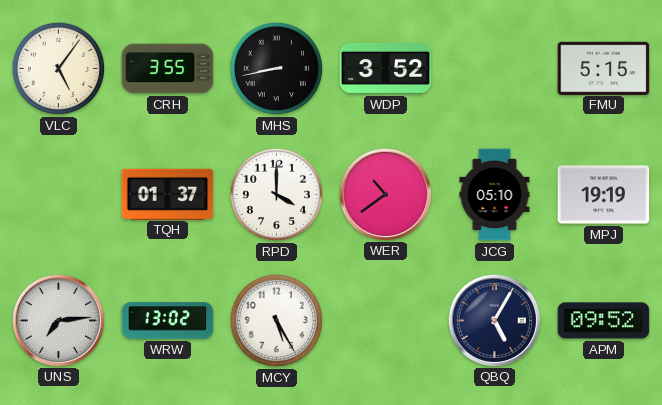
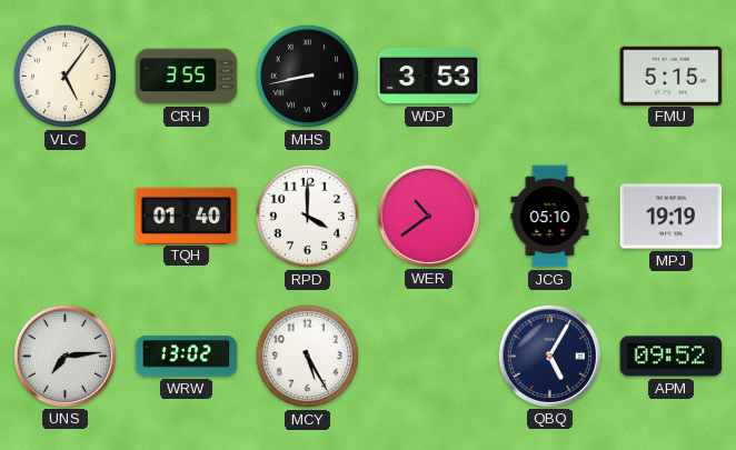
WDP: 3:52 -> 3:53 (429, 76)
TQH: 01:37 -> 01:40 (187, 216)
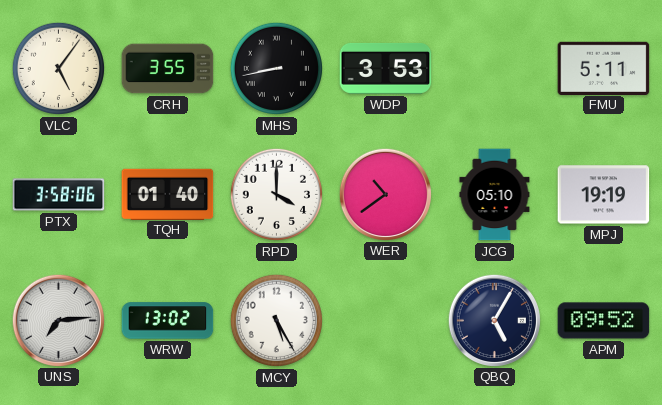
FMU: 5:15 -> 5:11 (604, 68)
PTX: none -> 3:58 (59, 195)
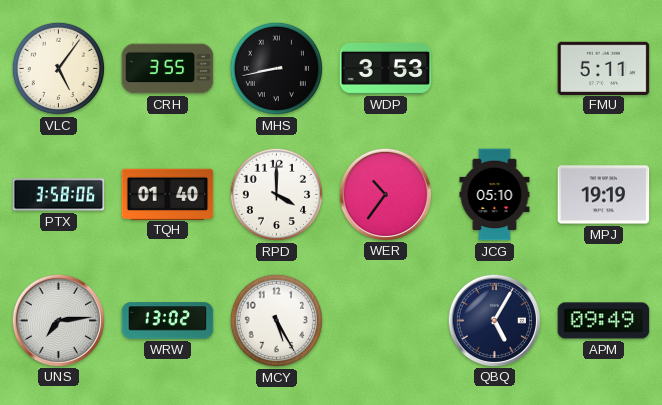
WER: 10:39 -> 10:36 (385, 194)
APM: 09:52 -> 09:49 (604, 321)
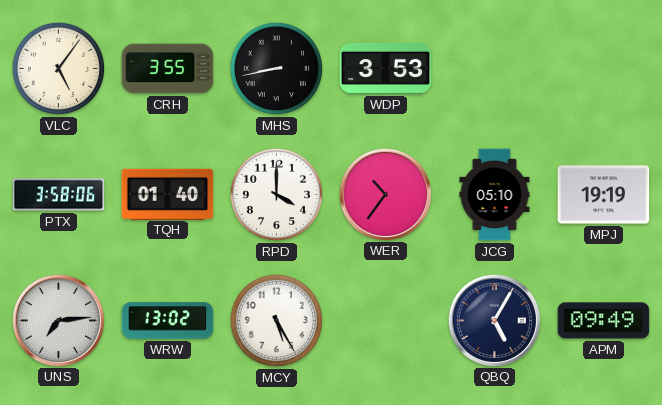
FMU: 5:11 -> none (604, 68)
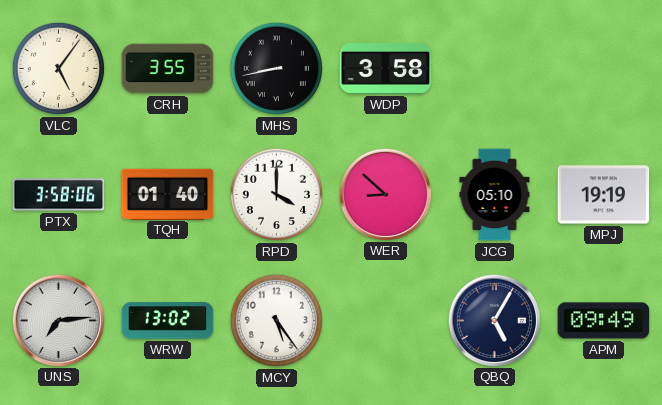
WDP: 3:53 -> 3:58 (386, 68)
WER: 10:36 -> 8:52 (385, 194)
MCY: 5:25 -> 5:24 (276, 320)
